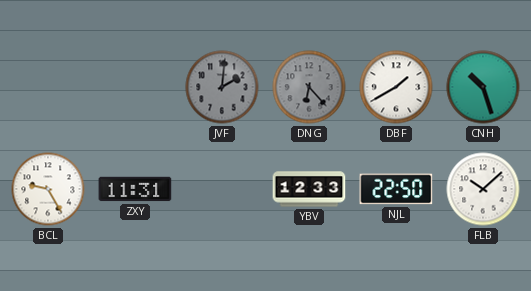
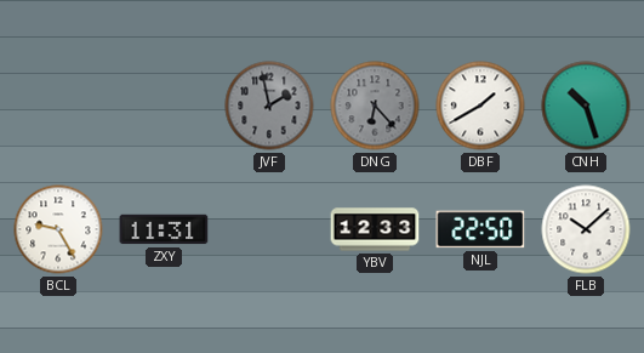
JVF: 2:01 -> 1:58 (269, 106)
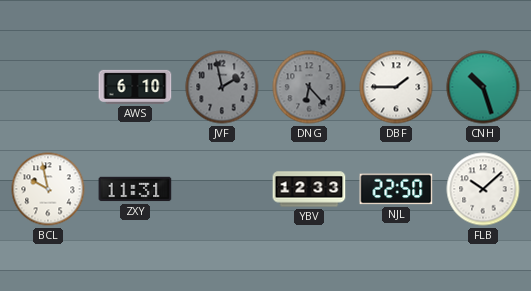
AWS: none -> 6:10 (135, 87)
DBF: 1:40 -> 1:45 (396, 87)
BCL: 9:25 -> 9:58 (48, 189)
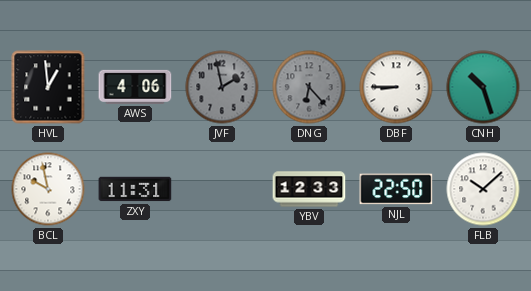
HVL: none -> 12:59 (48, 87)
AWS: 6:10 -> 4:06 (135, 87)
DBF: 1:45 -> 8:45 (396, 87)
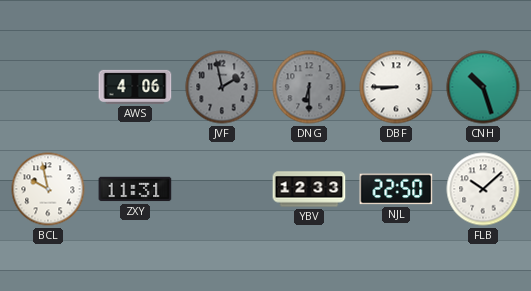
HVL: 12:59 -> none (48, 87)
DNG: 6:23 -> 6:30 (309, 87)
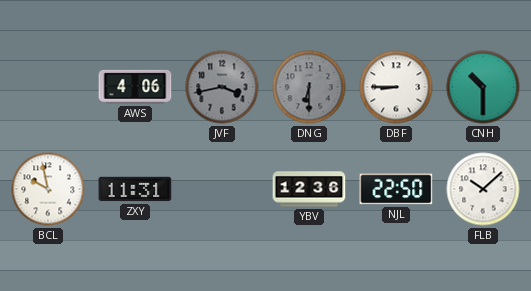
JVF: 1:58 -> 3:43 (222, 87)
CNH: 10:27 -> 10:30 (483, 87)
YBV: 12:33 -> 12:36 (309, 189)
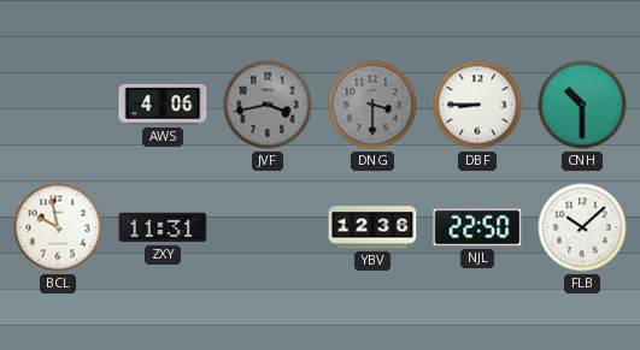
DNG: 6:30 -> 3:30 (372, 105)
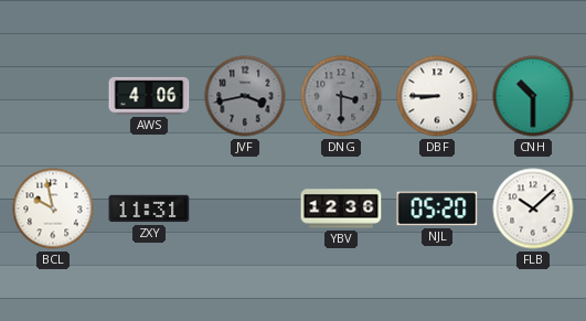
NJL: 22:50 -> 05:20 (437, 208)
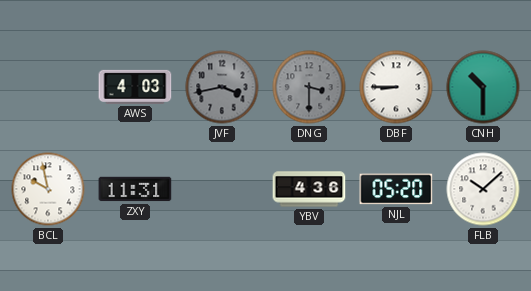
AWS: 4:06 -> 4:03 (135, 87)
YBV: 12:36 -> 4:36 (309, 189)
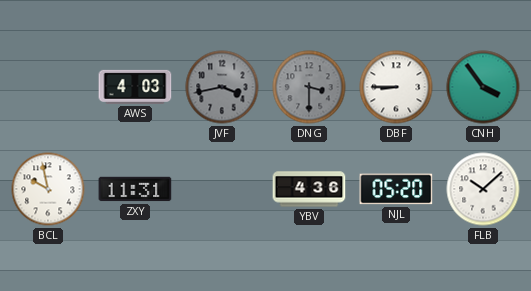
CNH: 10:30 -> 3:54 (483, 87)
